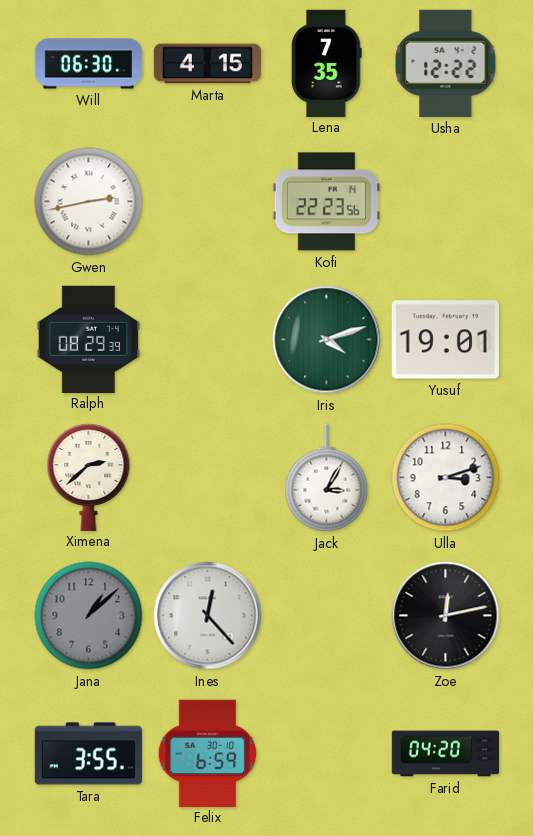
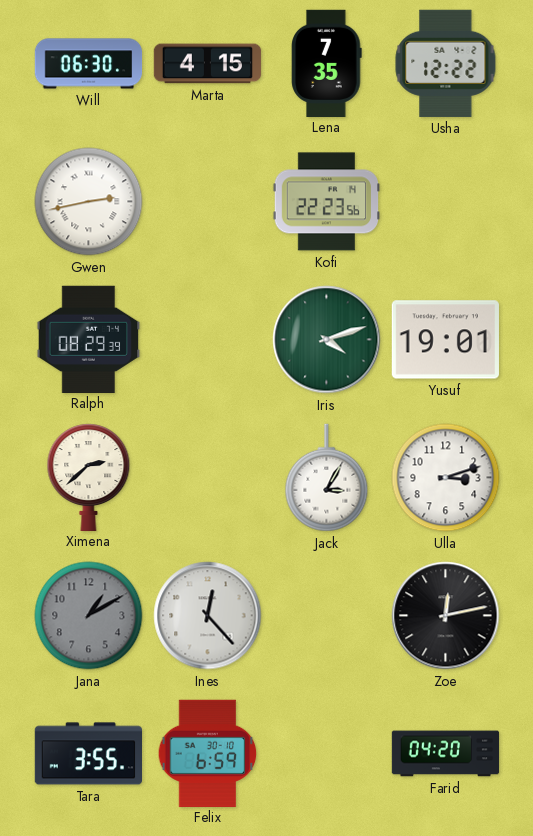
Jana: 1:08 -> 1:10 (89, 616)
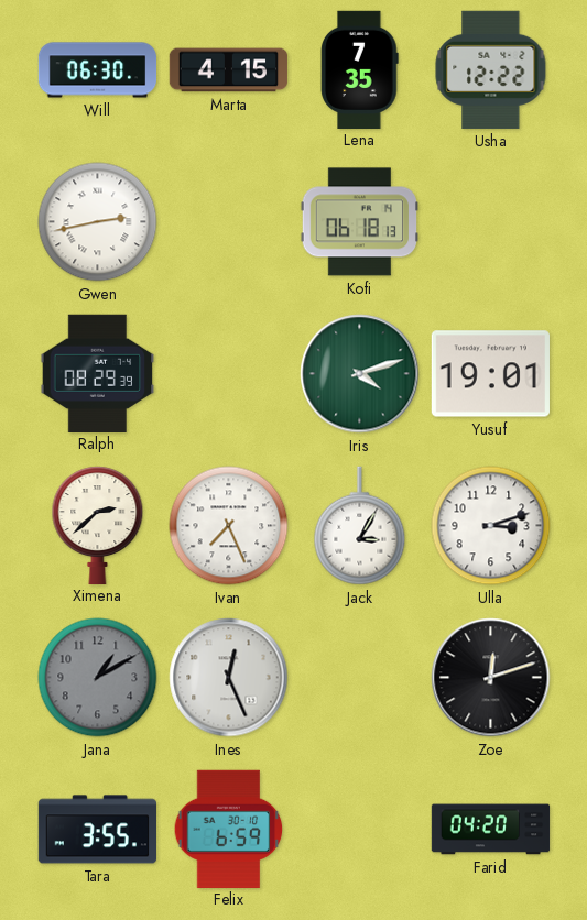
Kofi: 22:23 -> 06:18 (359, 222)
Ivan: none -> 7:26 (229, 526)
Ines: 12:23 -> 12:26 (229, 678)
Zoe: 12:13 -> 12:12 (491, 678)
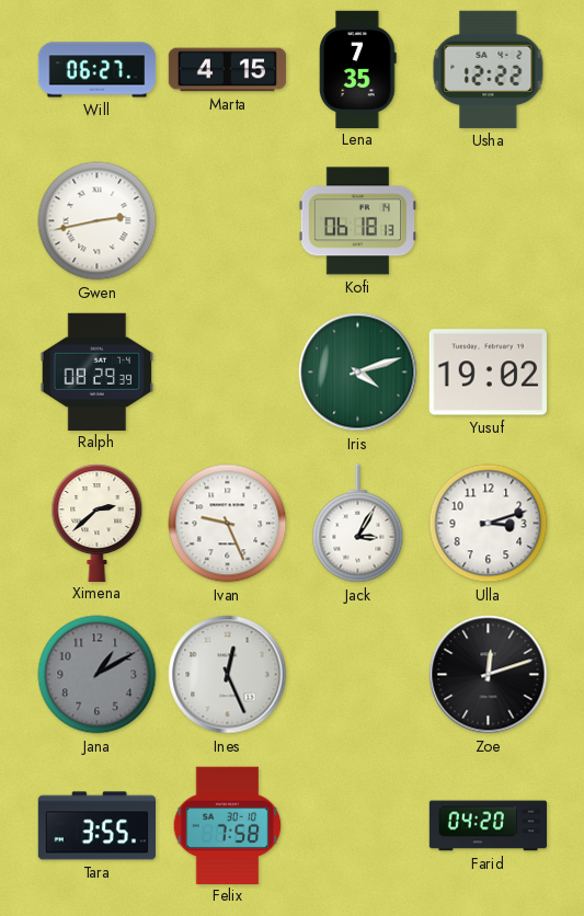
Will: 06:30 -> 06:27 (98, 70)
Yusuf: 19:01 -> 19:02 (488, 373)
Ivan: 7:26 -> 9:26 (228, 524)
Felix: 6:59 -> 7:58 (228, 825)
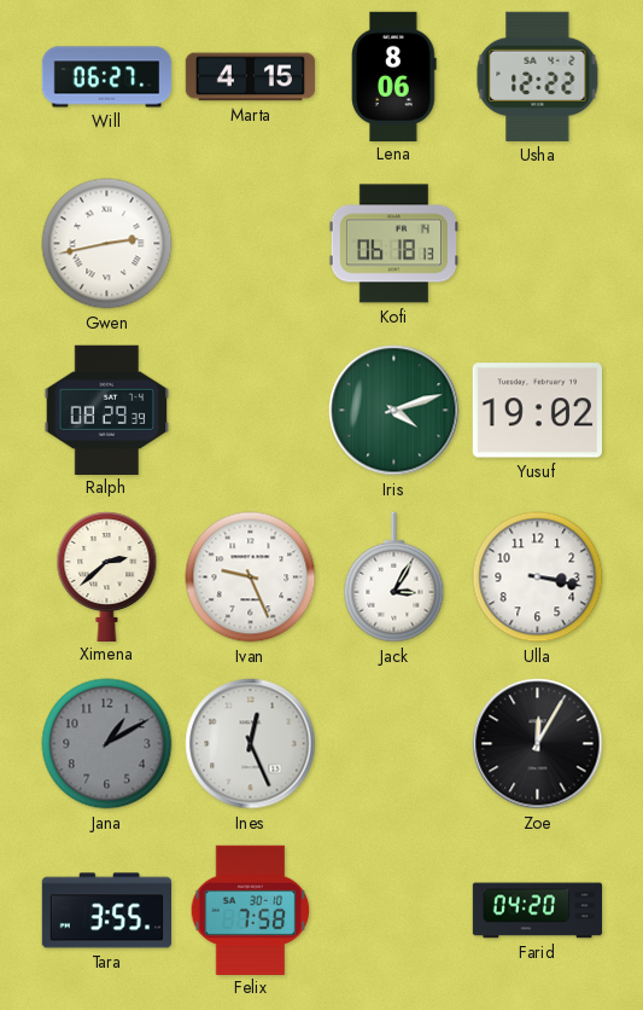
Lena: 7:35 -> 8:06 (394, 76)
Ulla: 3:12 -> 3:17 (538, 577)
Zoe: 12:12 -> 12:05 (538, 744)
